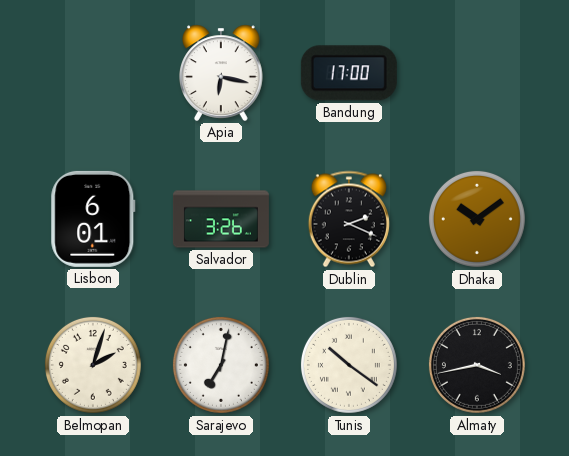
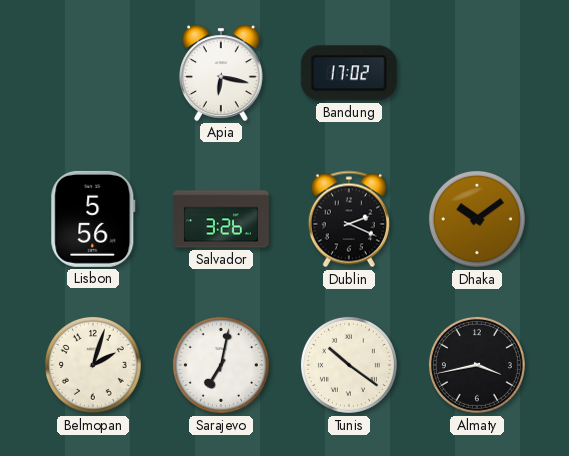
Bandung: 17:00 -> 17:02 (349, 73)
Lisbon: 6:01 -> 5:56 (93, 219)
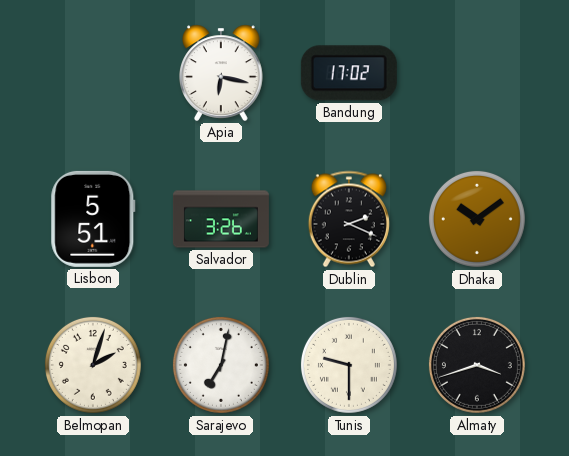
Lisbon: 5:56 -> 5:51 (93, 219)
Tunis: 10:21 -> 9:30 (349, 365)
Almaty: 3:43 -> 3:42 (477, 365)
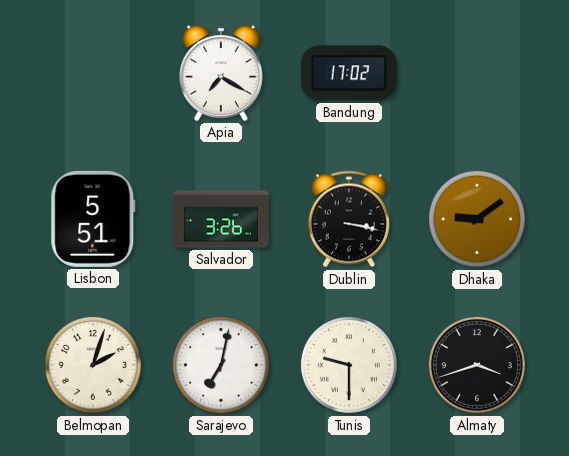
Apia: 6:17 -> 7:20 (222, 73)
Dublin: 2:19 -> 3:17 (349, 219)
Dhaka: 10:09 -> 9:09 (477, 219)
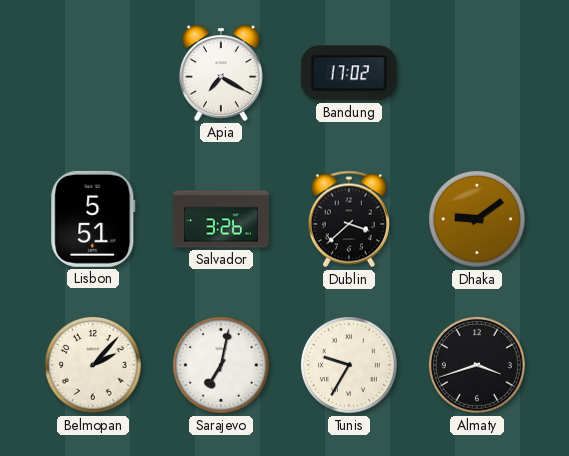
Dublin: 3:17 -> 3:38 (349, 219)
Belmopan: 2:03 -> 2:07 (93, 365)
Tunis: 9:30 -> 9:35 (349, 365)
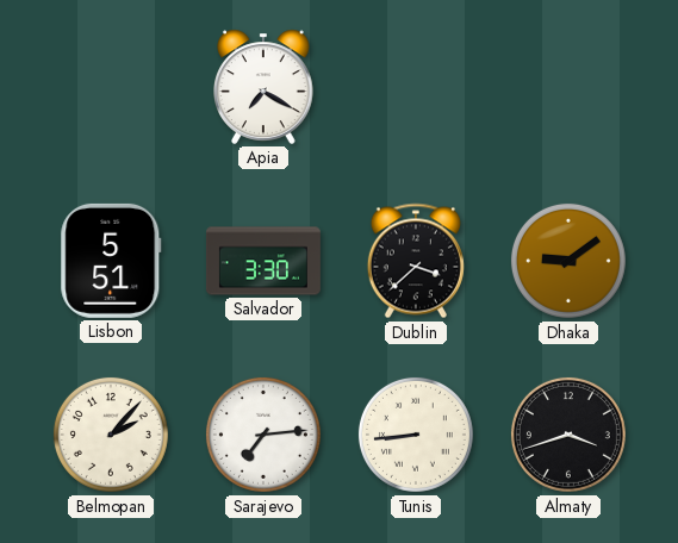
Bandung: 17:02 -> none (349, 73)
Salvador: 3:26 -> 3:30 (263, 261)
Sarajevo: 7:02 -> 7:14 (263, 435)
Tunis: 9:35 -> 8:44 (416, 435)
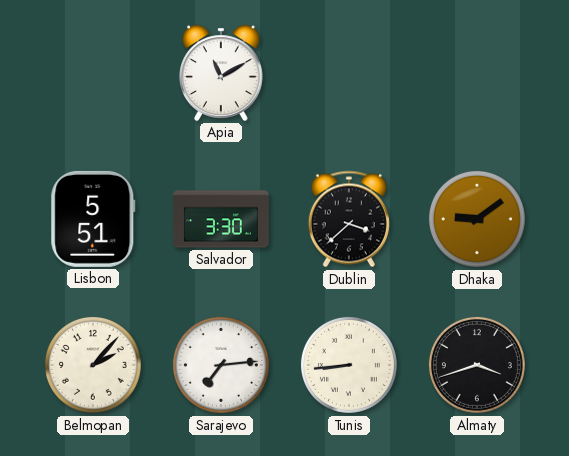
Apia: 7:20 -> 11:10 (222, 73)
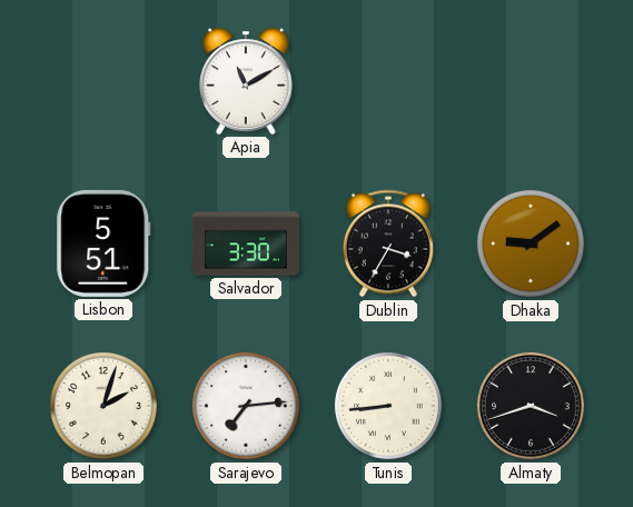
Dublin: 3:38 -> 3:35 (388, 243)
Belmopan: 2:07 -> 2:03 (103, 406)
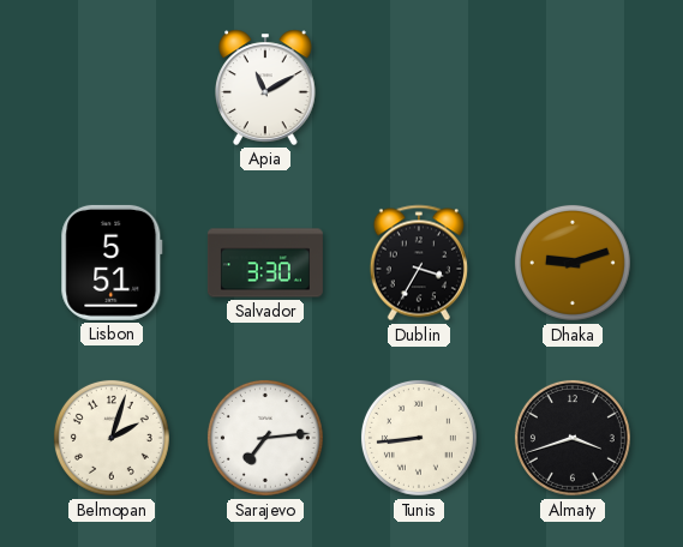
Dhaka: 9:09 -> 9:12 (573, 263)
